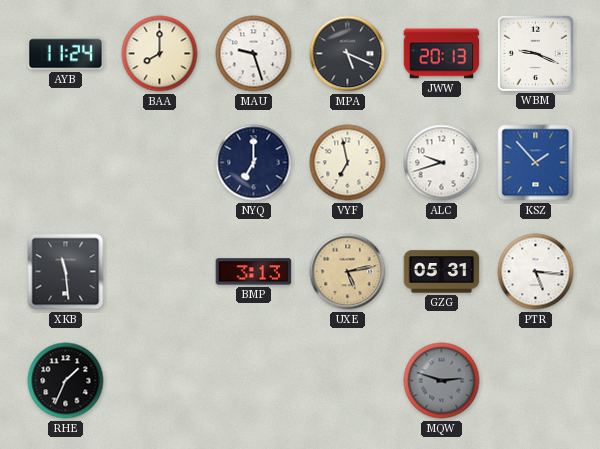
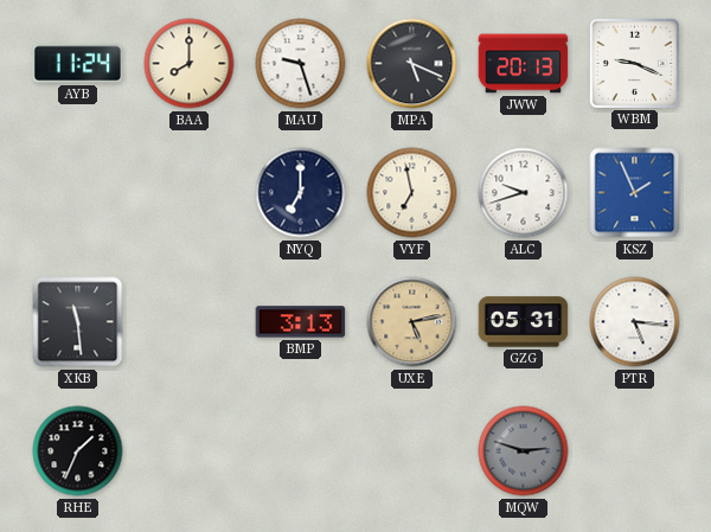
KSZ: 1:53 -> 1:56 (635, 193)
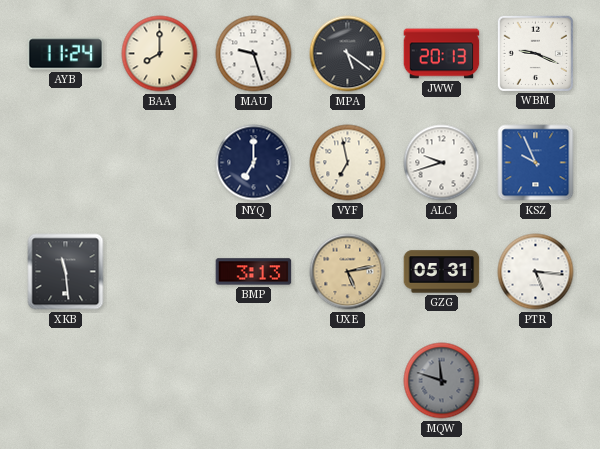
MPA: 5:19 -> 5:21 (348, 54)
KSZ: 1:56 -> 9:56 (536, 163)
RHE: 1:34 -> none (78, 451)
MQW: 2:48 -> 11:48 (442, 381)
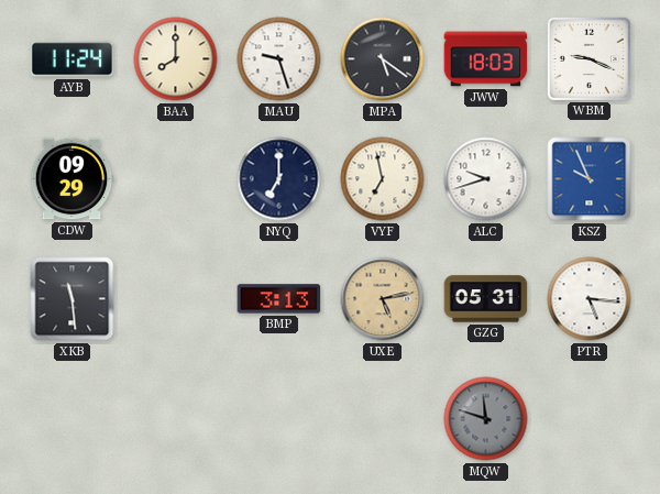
JWW: 20:13 -> 18:03 (486, 59)
CDW: none -> 09:29 (71, 179)
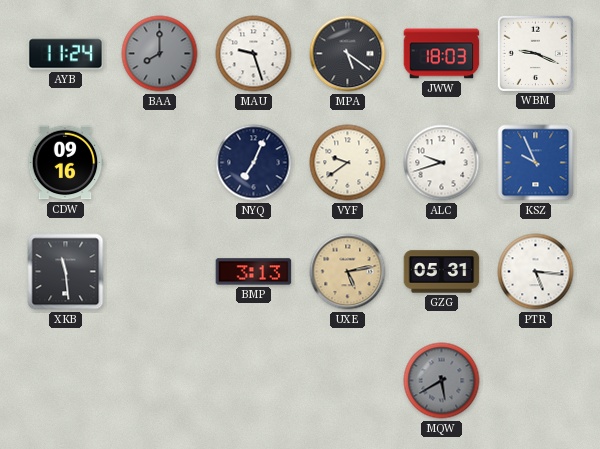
BAA dial: cream -> grey (160, 54)
CDW: 09:29 -> 09:16 (65, 163)
NYQ: 7:00 -> 7:04 (254, 163)
VYF: 6:58 -> 9:39 (348, 163)
MQW: 11:48 -> 5:40 (442, 381)
